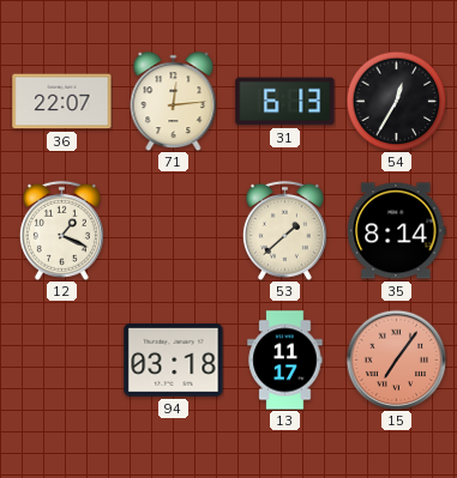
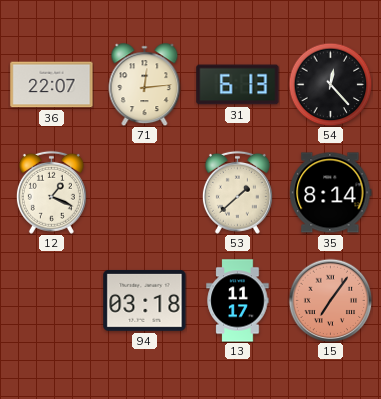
54: 12:35 -> 12:23 (330, 84)
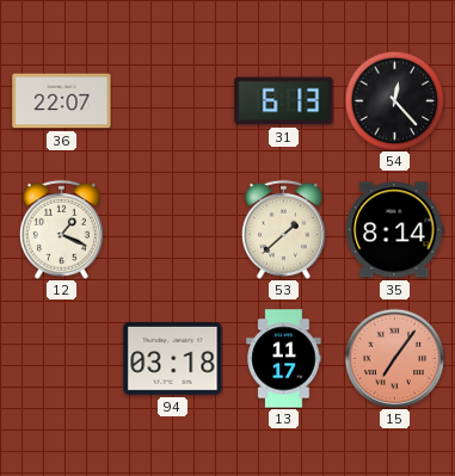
71: 12:14 -> none (145, 85)
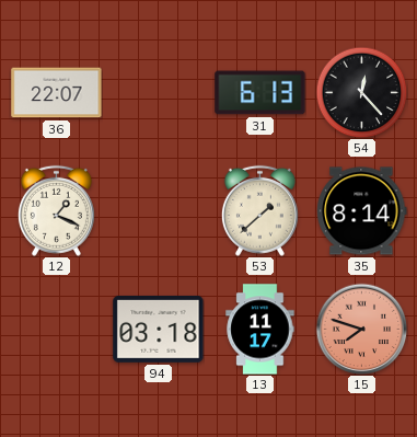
15: 7:06 -> 7:48 (361, 329)
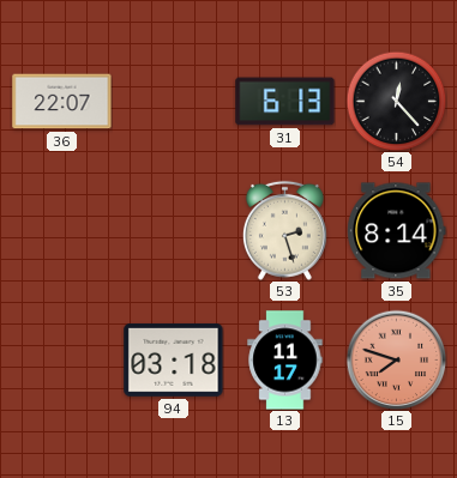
12: 1:19 -> none (56, 210)
53: 1:38 -> 2:27 (284, 230)
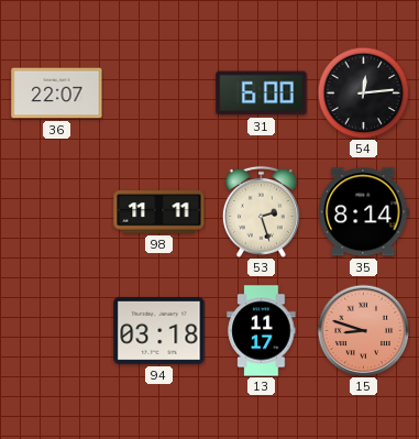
31: 6:13 -> 6:00 (262, 94)
54: 12:23 -> 12:14 (363, 92)
98: none -> 11:11 (159, 212)
15: 7:48 -> 8:48 (363, 330)
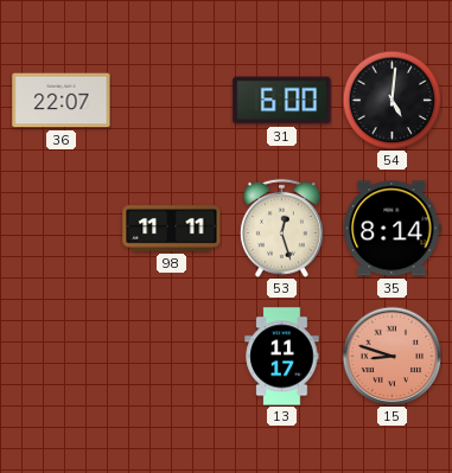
54: 12:14 -> 5:01 (391, 100)
53: 2:27 -> 12:27 (281, 228)
94: 03:18 -> none (159, 331)
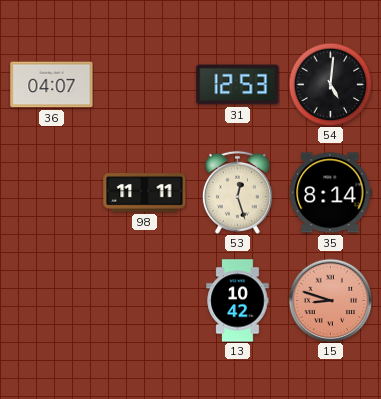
36: 22:07 -> 04:07 (52, 85)
31: 6:00 -> 12:53 (238, 85)
13: 11:17 -> 10:42 (238, 301)
